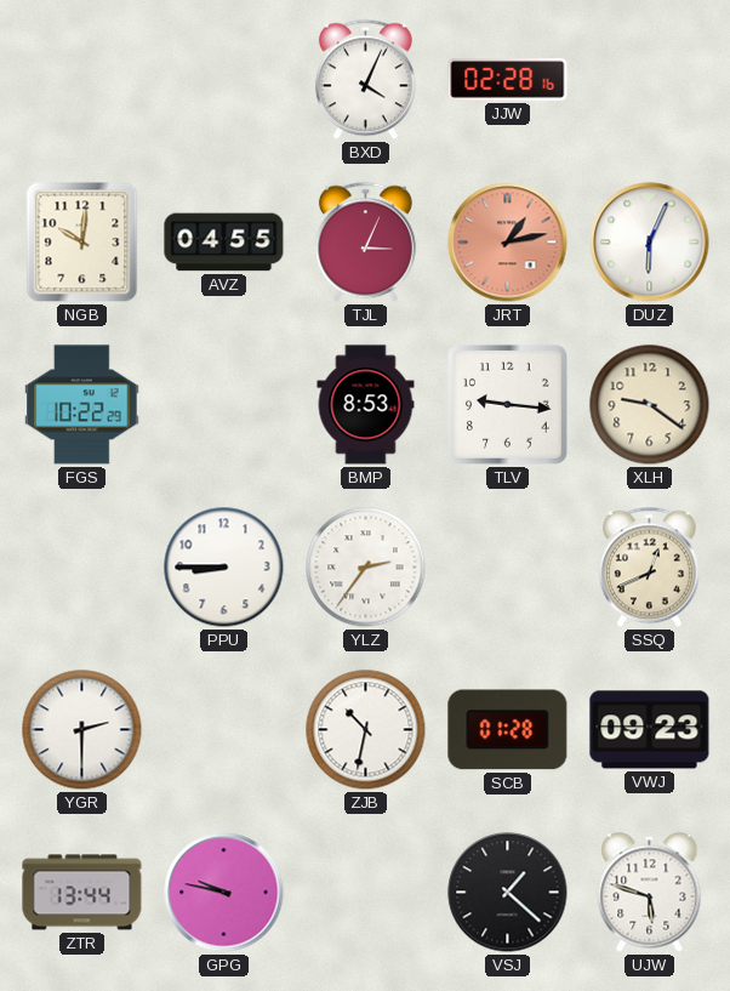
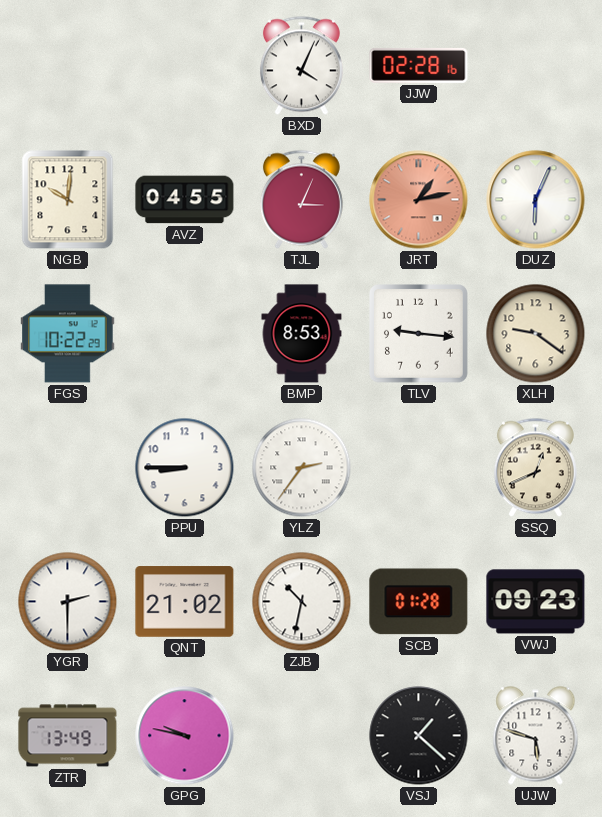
QNT: none -> 21:02 (185, 602)
ZTR: 13:44 -> 13:49 (68, 736)
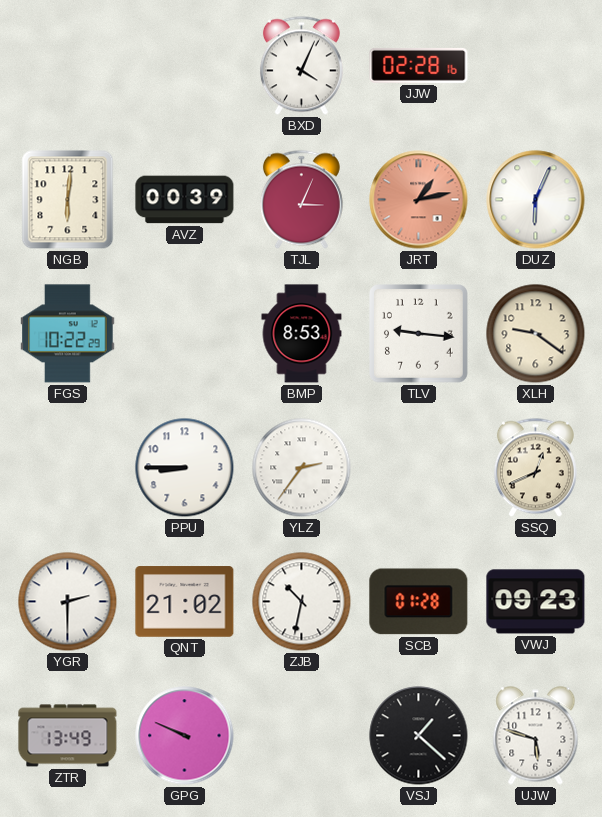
NGB: 10:01 -> 6:01 (68, 200)
AVZ: 04:55 -> 00:39 (185, 200)
GPG: 9:47 -> 9:49 (185, 736)
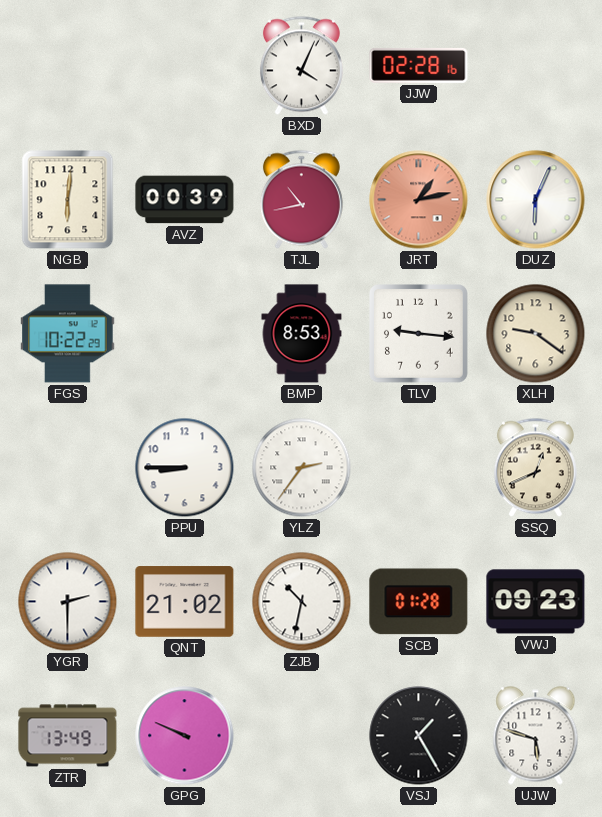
TJL: 3:04 -> 10:43 (301, 200)
VSJ: 1:22 -> 1:25 (419, 736)
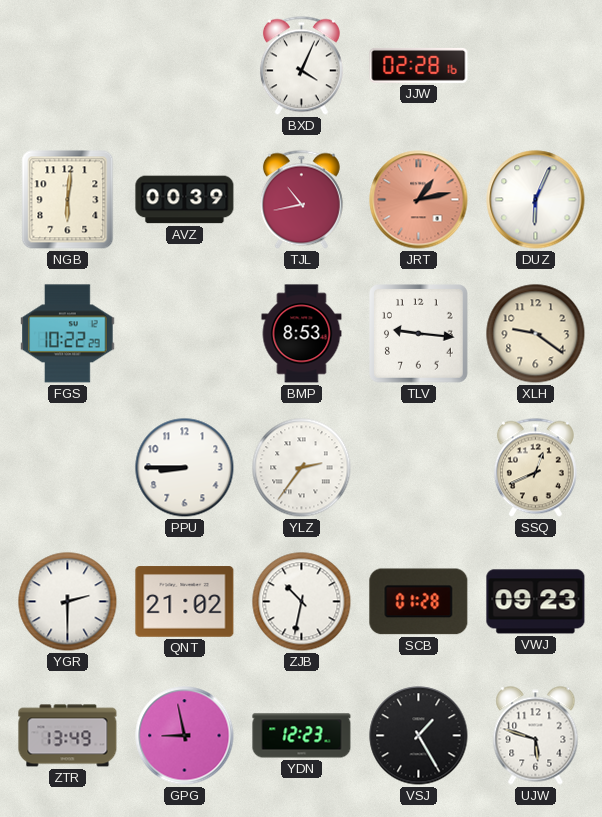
GPG: 9:49 -> 8:58 (185, 736)
YDN: none -> 12:23 (302, 736)
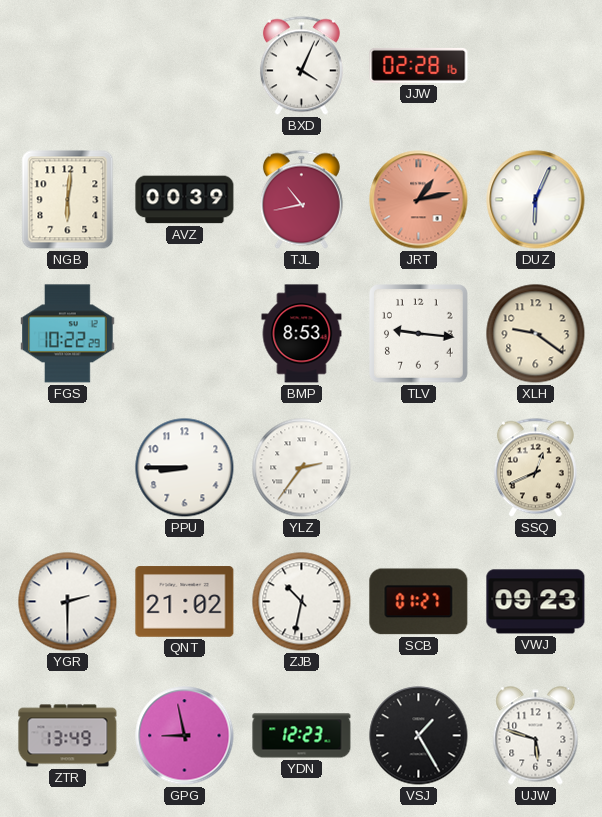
SCB: 01:28 -> 01:27 (419, 602)
